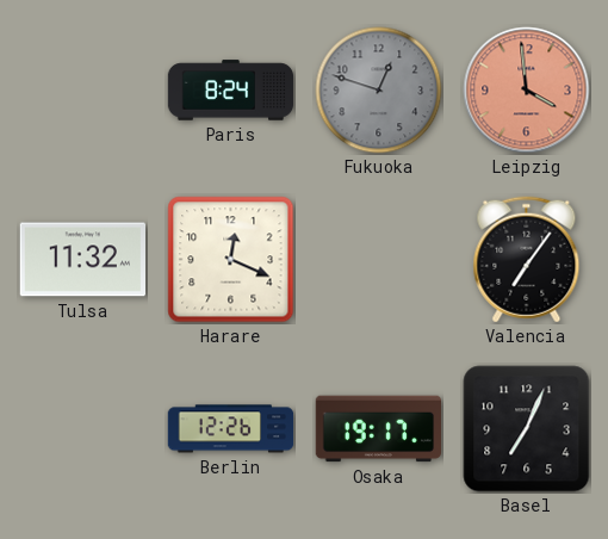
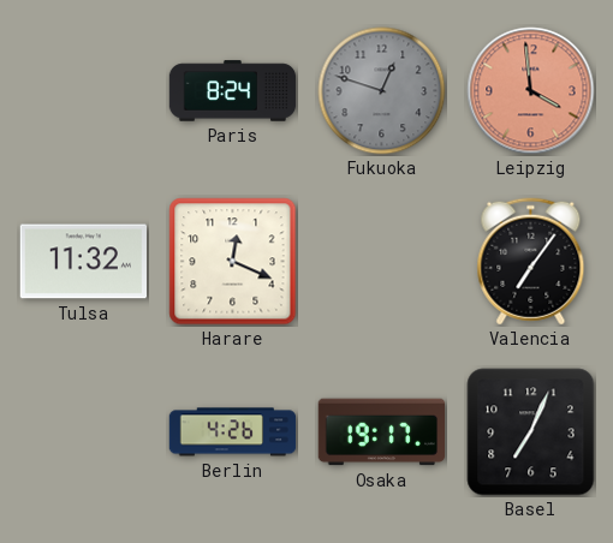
Berlin: 12:26 -> 4:26 (233, 432)
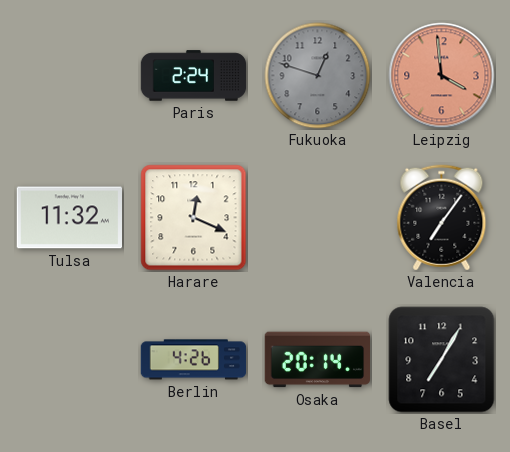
Paris: 8:24 -> 2:24 (194, 76)
Osaka: 19:17 -> 20:14 (317, 360)
Basel: 7:04 -> 7:05 (442, 360)
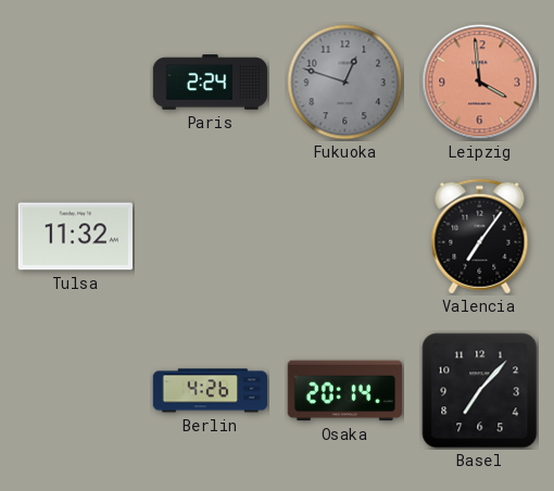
Harare: 12:19 -> none (194, 218)
Basel: 7:05 -> 7:07 (480, 391)
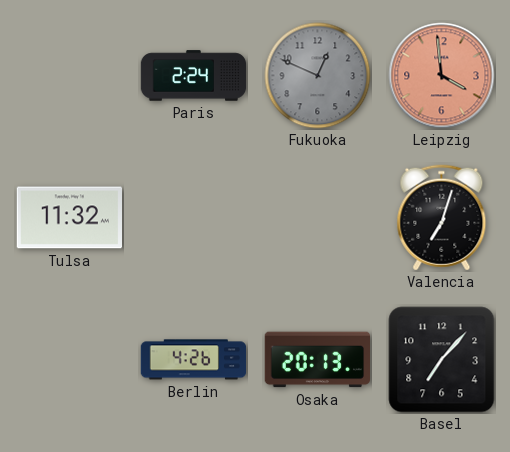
Fukuoka: 12:48 -> 12:49 (318, 76)
Valencia: 7:06 -> 7:03 (442, 218)
Osaka: 20:14 -> 20:13 (317, 360)
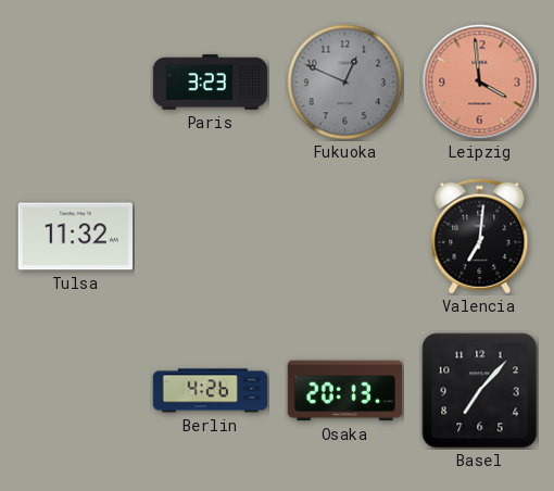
Paris: 2:24 -> 3:23 (211, 83)
Valencia: 7:03 -> 7:01 (480, 237)
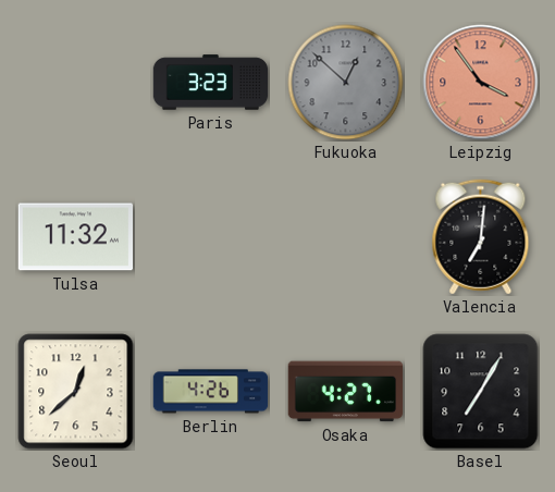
Fukuoka: 12:49 -> 12:52 (346, 83)
Leipzig: 3:59 -> 3:54 (481, 83)
Seoul: none -> 12:38 (76, 392)
Osaka: 20:13 -> 4:27 (345, 392)
Basel: 7:07 -> 7:05 (481, 392)
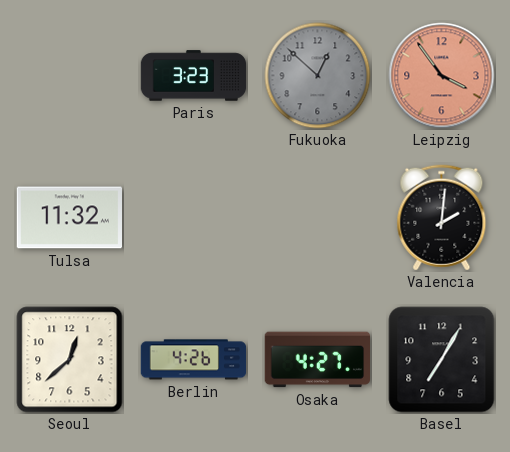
Valencia: 7:01 -> 2:01 (442, 218)
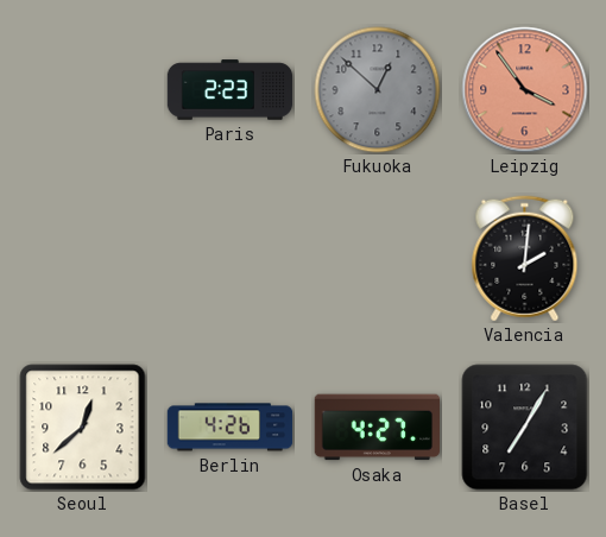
Paris: 3:23 -> 2:23 (231, 90)
Tulsa: 11:32 -> none (69, 218)
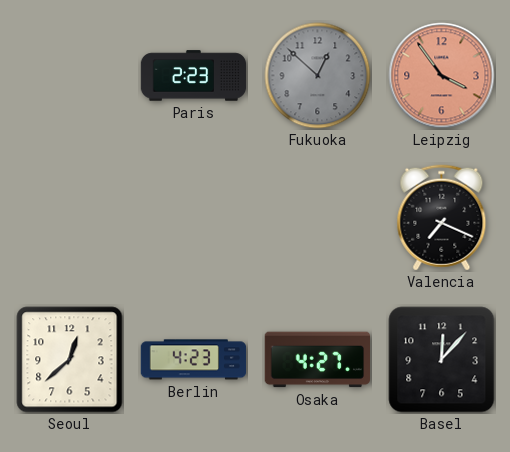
Valencia: 2:01 -> 7:19 (442, 218)
Berlin: 4:26 -> 4:23 (194, 360)
Basel: 7:05 -> 12:07 (442, 360)
